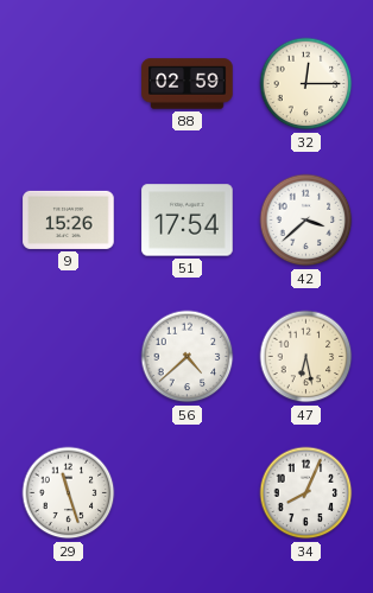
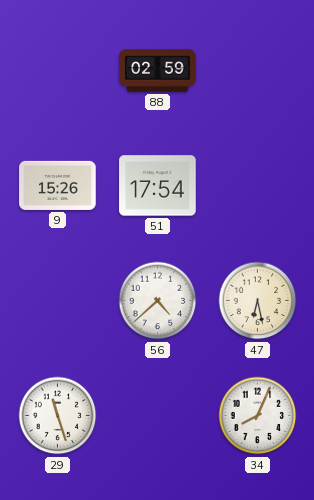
32: 12:15 -> none (306, 84)
42: 3:38 -> none (306, 221)
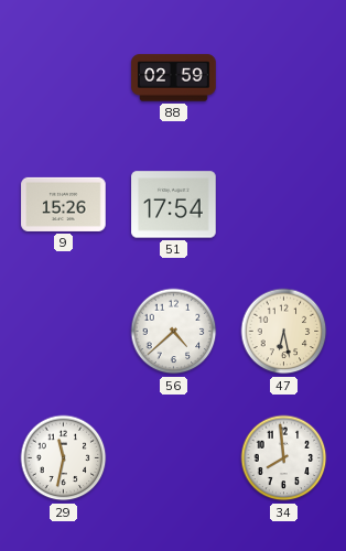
29: 11:27 -> 11:32 (64, 458)
34: 8:04 -> 7:59 (284, 458)
